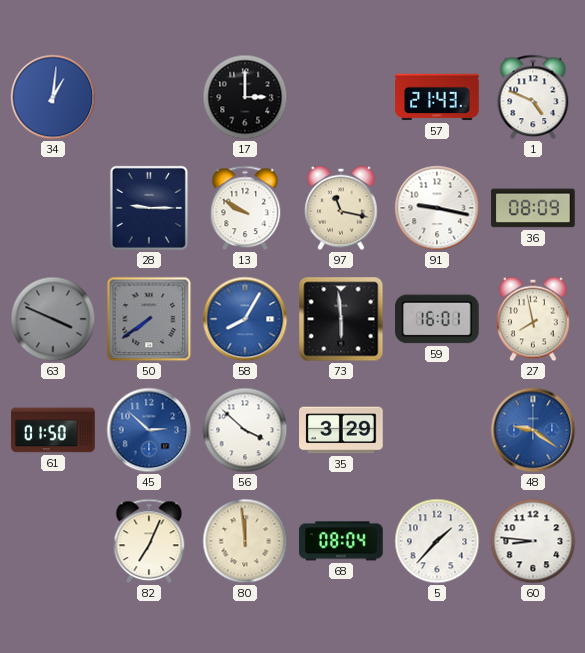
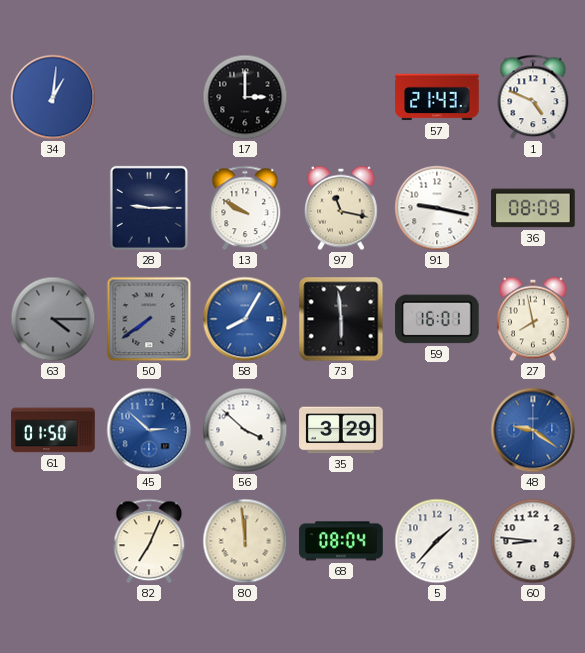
63: 3:49 -> 4:15 (53, 319)
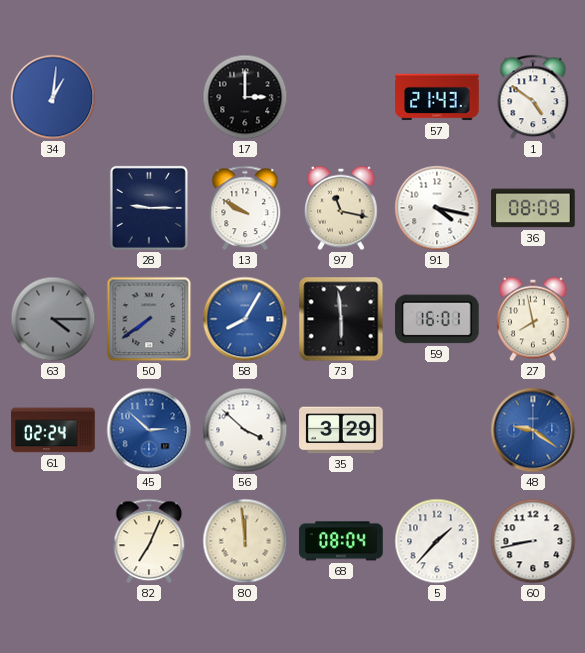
1: 4:49 -> 4:51 (533, 97)
91: 9:17 -> 4:17 (437, 208)
61: 01:50 -> 02:24 (53, 430)
60: 8:46 -> 8:43 (533, 541)
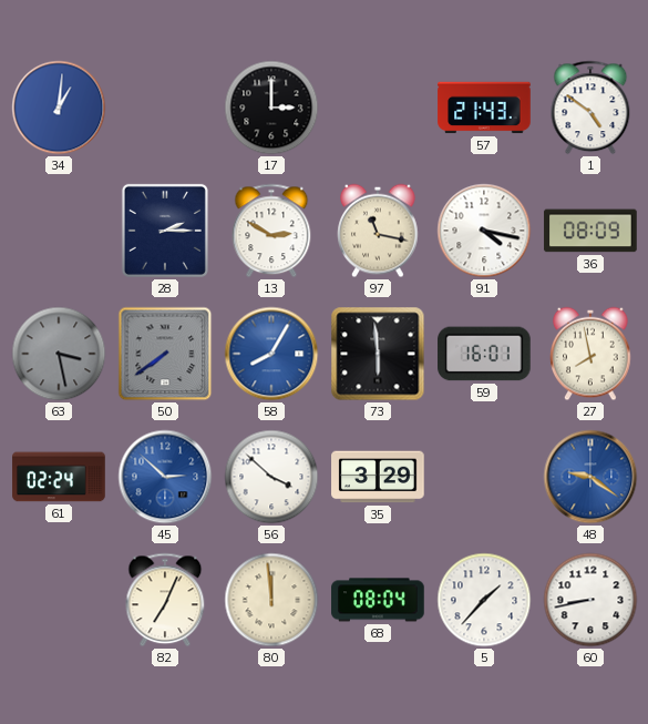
28: 9:15 -> 2:15 (165, 231)
13: 9:50 -> 2:50 (271, 231)
63: 4:15 -> 3:28 (59, 354)
